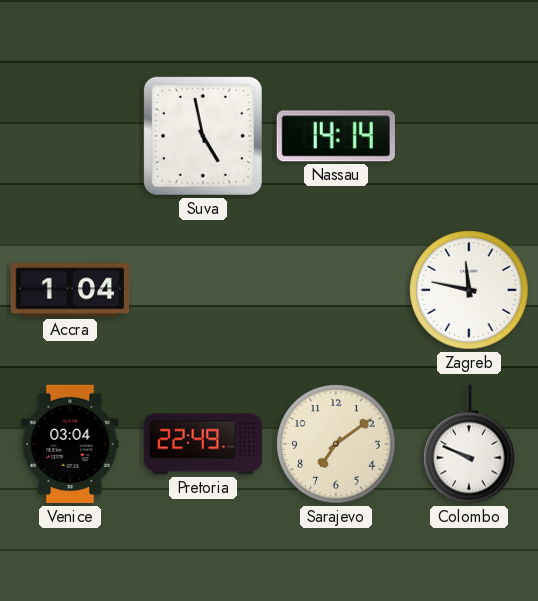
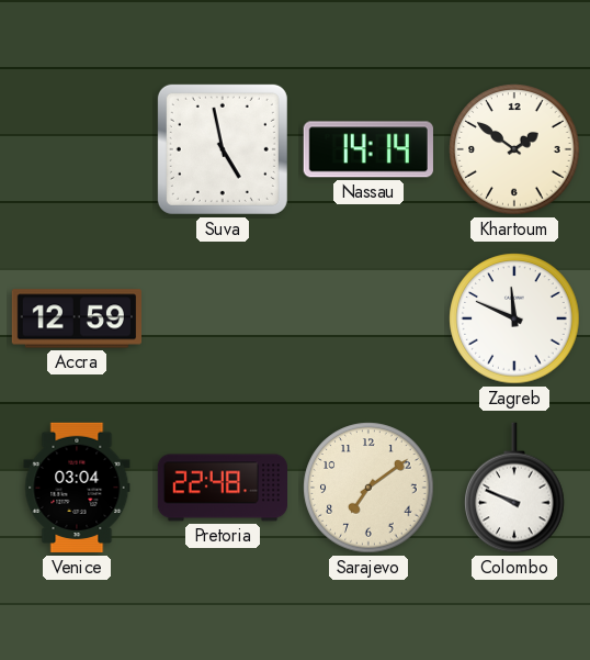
Khartoum: none -> 1:51 (514, 149)
Accra: 1:04 -> 12:59 (76, 318)
Zagreb: 11:47 -> 11:49 (514, 318)
Pretoria: 22:49 -> 22:48 (223, 488)
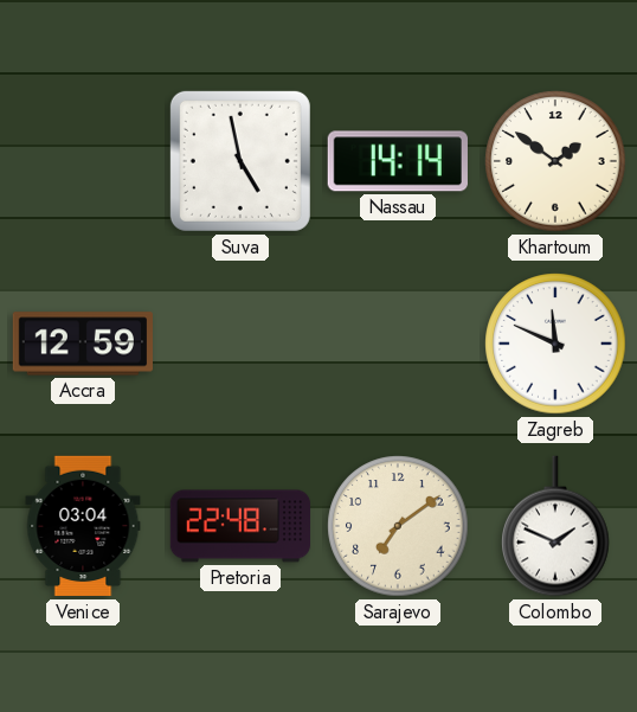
Colombo: 9:49 -> 1:49 (555, 526)
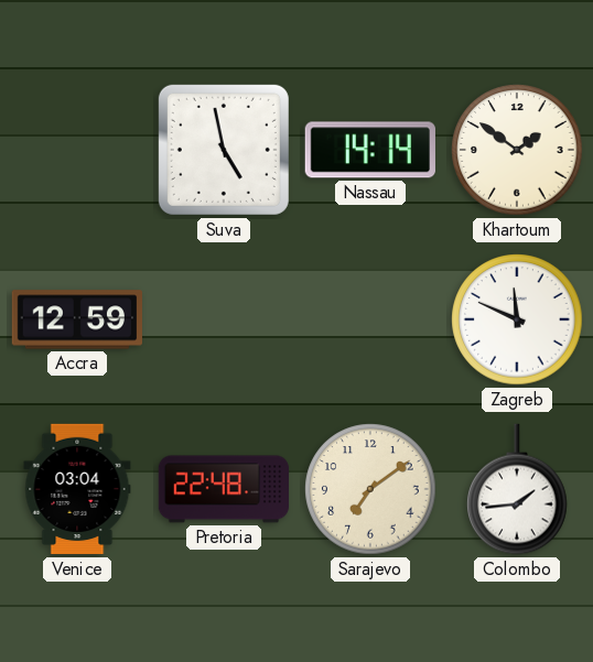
Colombo: 1:49 -> 1:44 (517, 489)
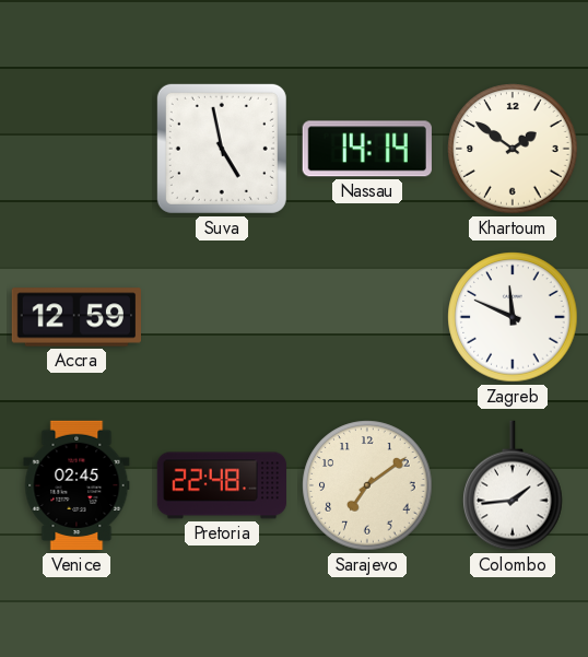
Venice: 03:04 -> 02:45 (77, 485)
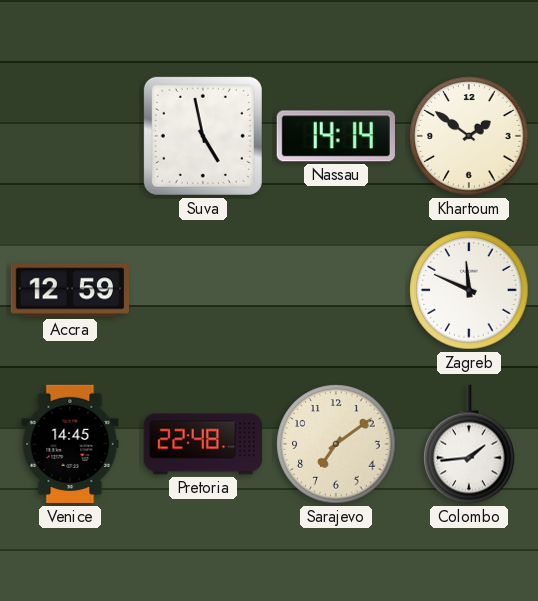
Venice: 02:45 -> 14:45 (70, 444)
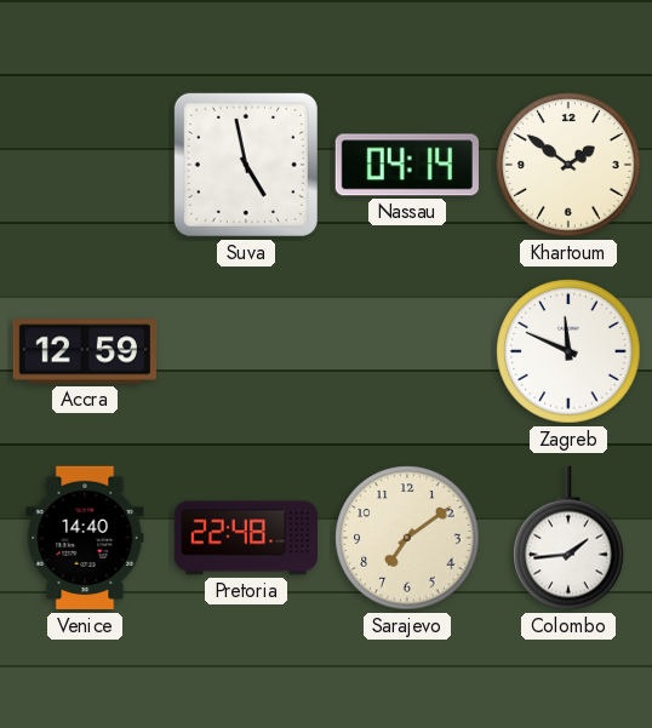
Nassau: 14:14 -> 04:14 (407, 165)
Venice: 14:45 -> 14:40 (85, 538)
